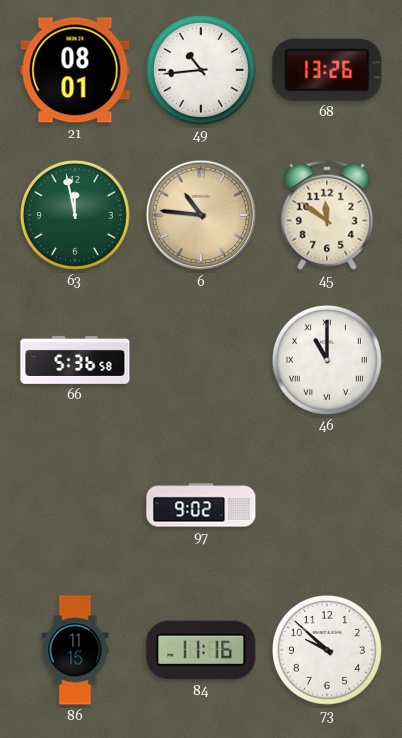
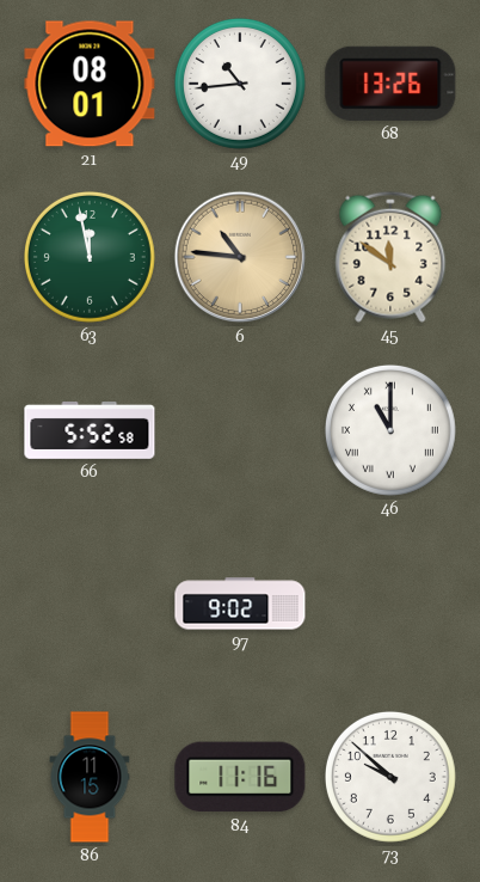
66: 5:36 -> 5:52 (90, 431)
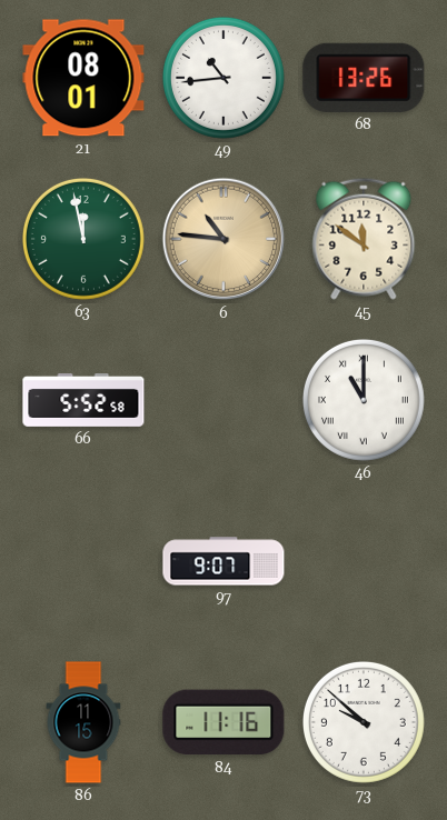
97: 9:02 -> 9:07 (223, 561)
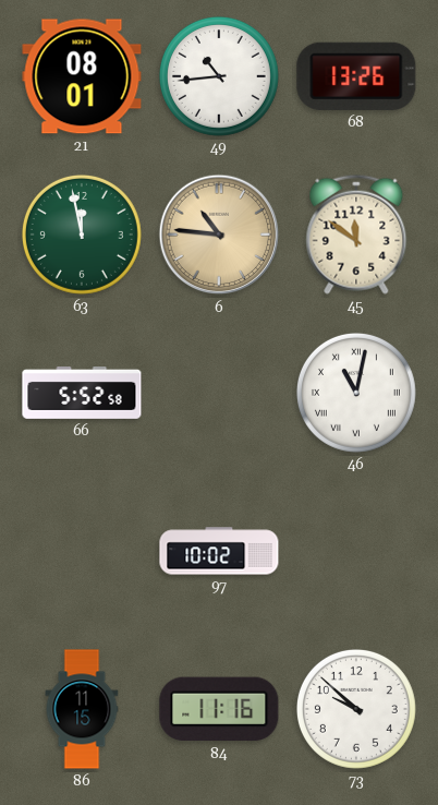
46: 11:00 -> 11:02 (356, 393)
97: 9:07 -> 10:02 (219, 551)
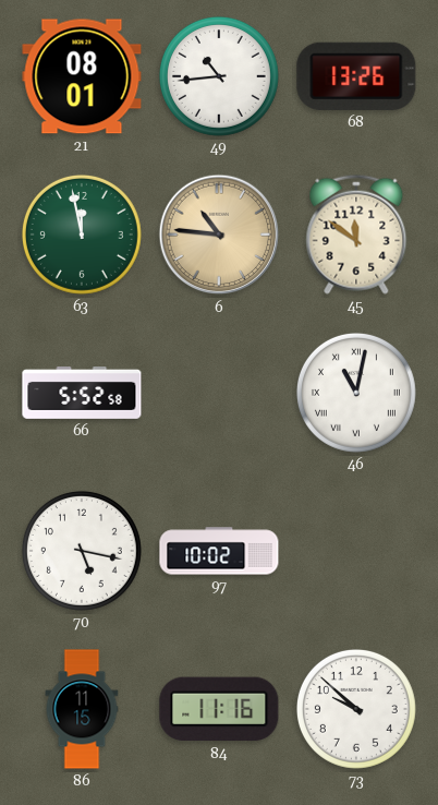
70: none -> 5:17 (82, 551)
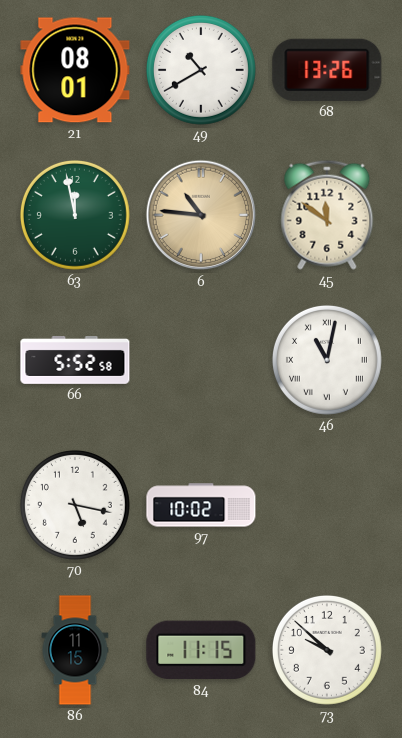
49: 10:44 -> 10:40 (201, 70)
84: 11:16 -> 11:15 (201, 650)
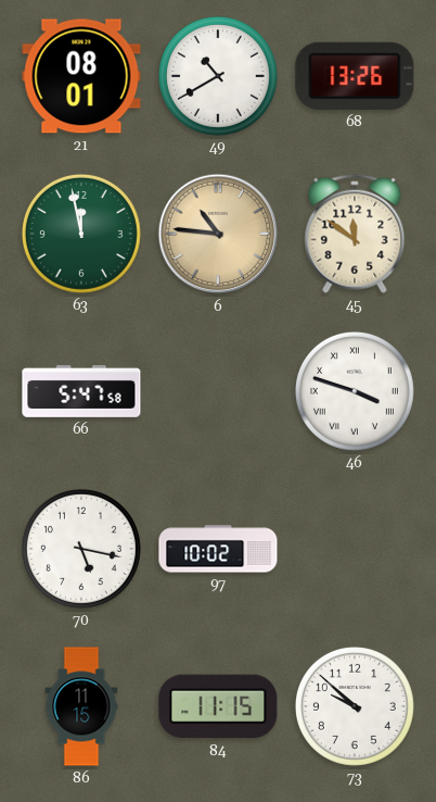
66: 5:52 -> 5:47 (81, 392)
46: 11:02 -> 3:48 (355, 391)
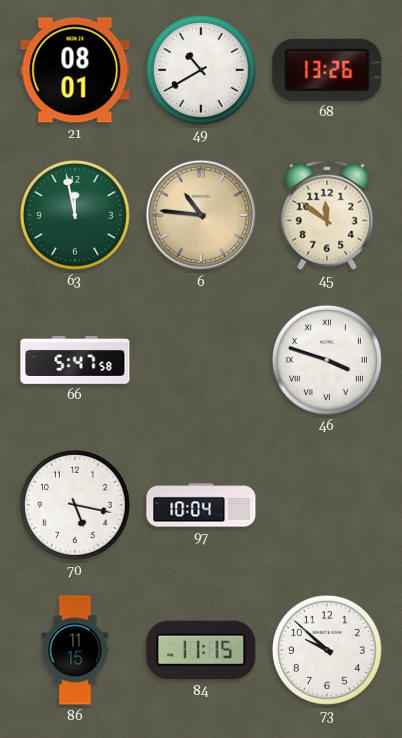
97: 10:02 -> 10:04 (201, 505)
